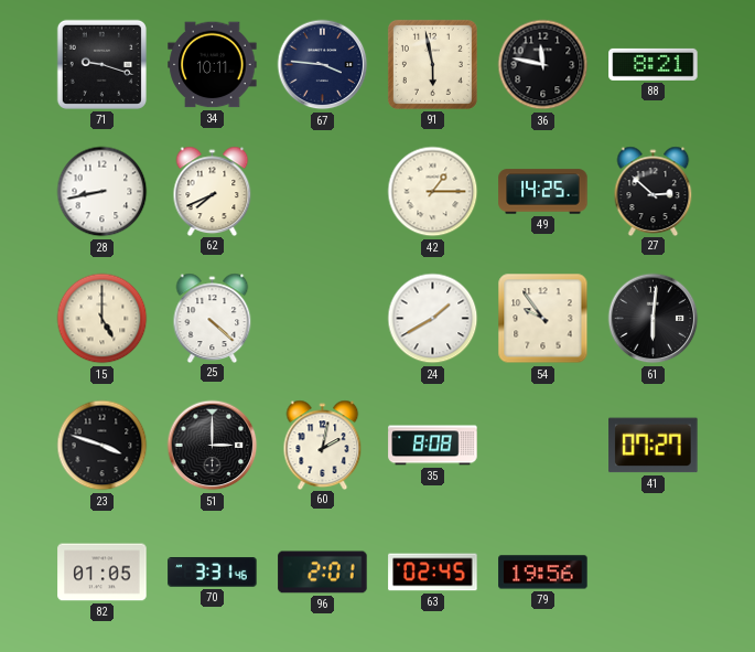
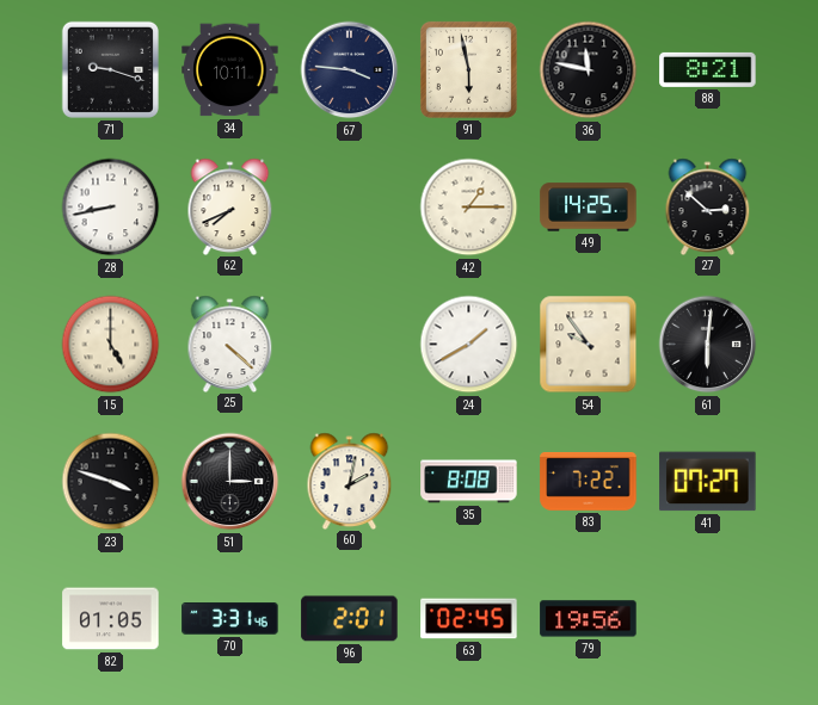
83: none -> 7:22 (589, 482)
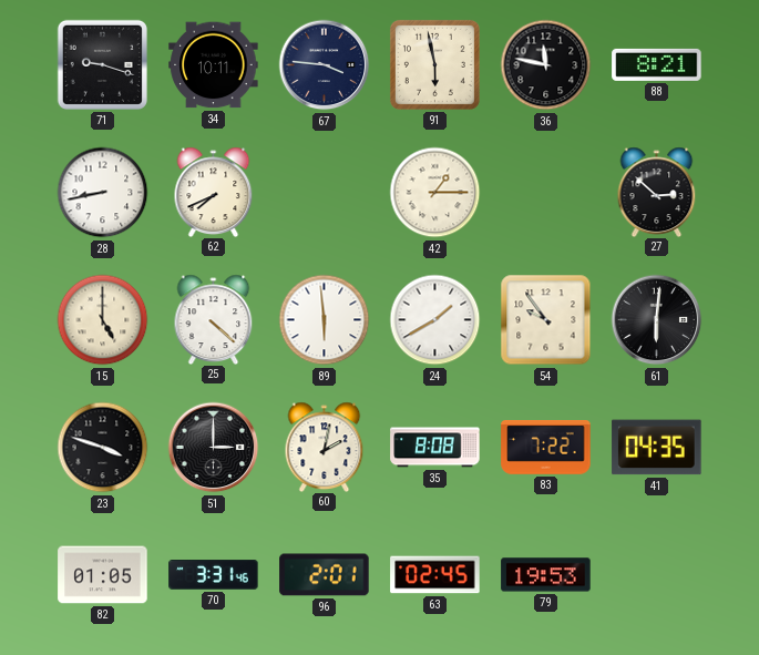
49: 14:25 -> none (589, 208)
89: none -> 5:59 (325, 320)
41: 07:27 -> 04:35 (657, 448)
79: 19:56 -> 19:53 (546, 575)
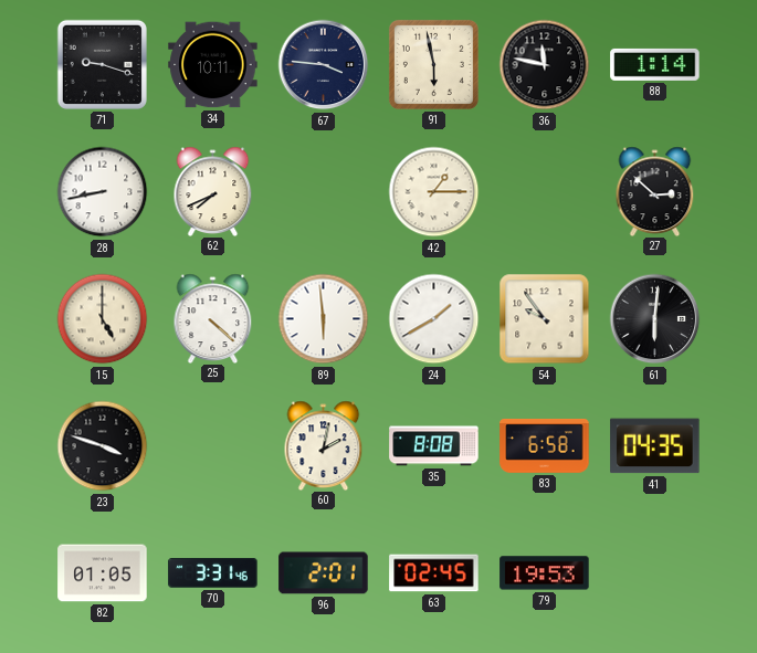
88: 8:21 -> 1:14 (655, 64)
51: 3:00 -> none (214, 448)
83: 7:22 -> 6:58 (545, 446)
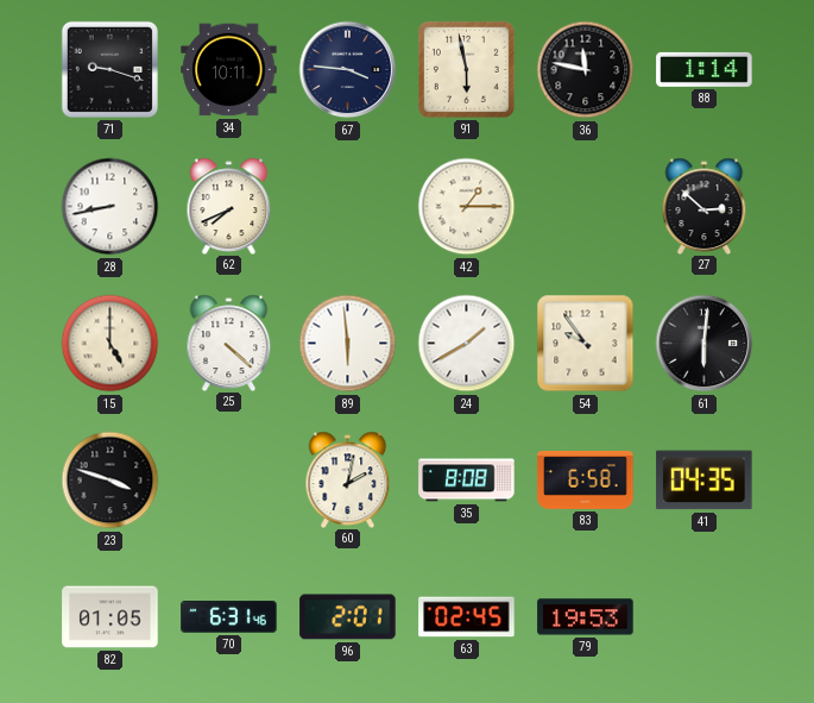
70: 3:31 -> 6:31 (229, 617)
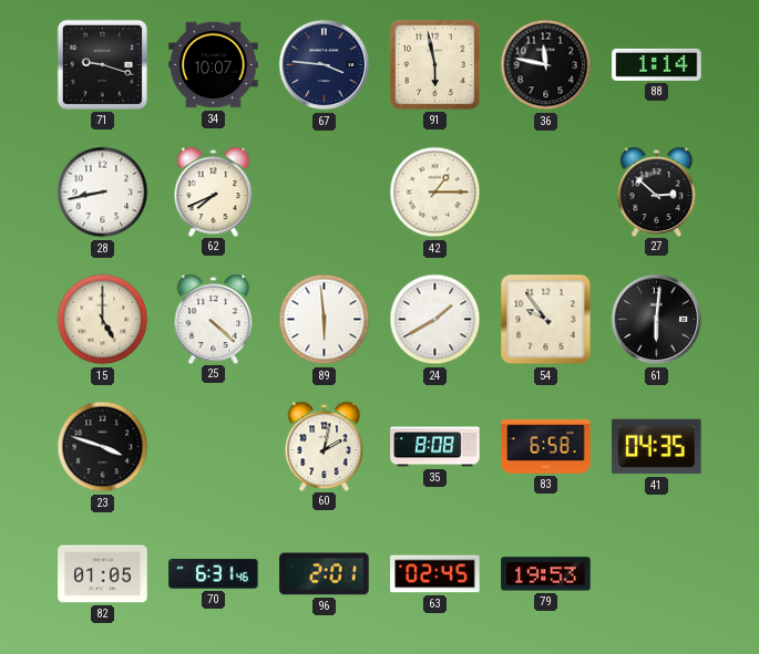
34: 10:11 -> 10:07 (214, 65)
